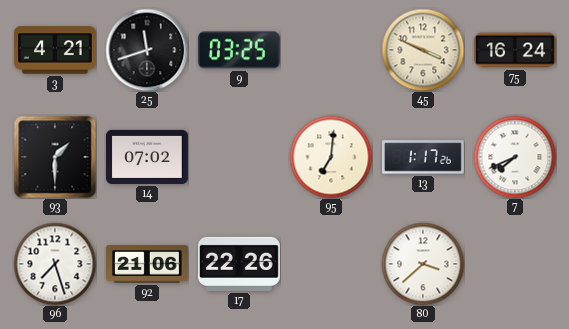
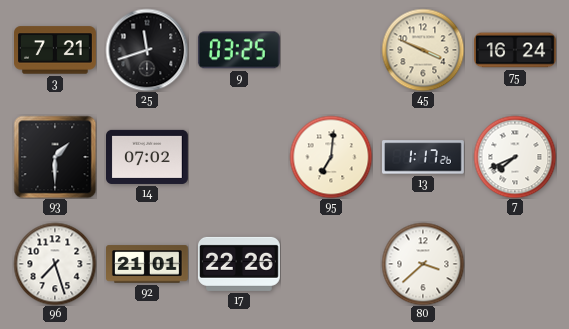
3: 4:21 -> 7:21 (56, 50)
92: 21:06 -> 21:01 (148, 264)
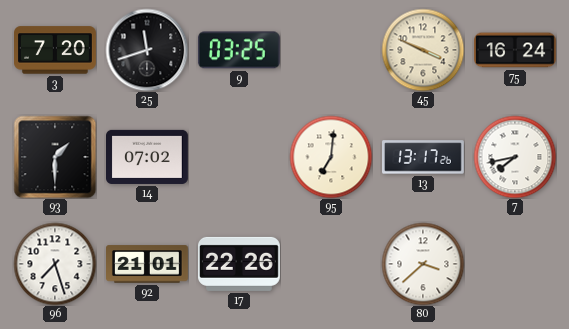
3: 7:21 -> 7:20 (56, 50)
13: 1:17 -> 13:17 (424, 157)
7: 7:41 -> 7:43 (515, 157)
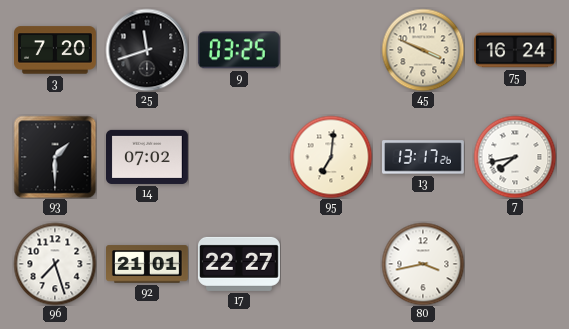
17: 22:26 -> 22:27 (240, 264)
80: 3:38 -> 3:43 (423, 264)
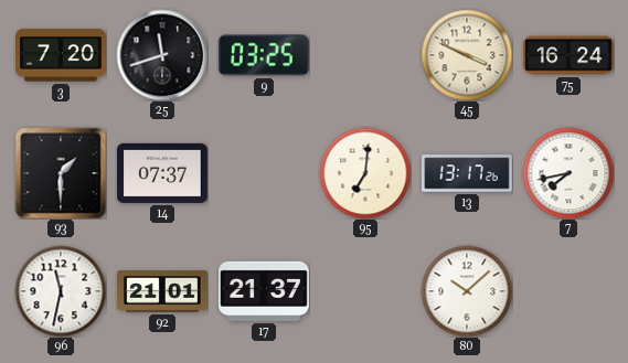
14: 07:02 -> 07:37 (163, 173)
96: 7:27 -> 11:32 (61, 291)
17: 22:27 -> 21:37 (265, 291)
80: 3:43 -> 10:08 (467, 291)
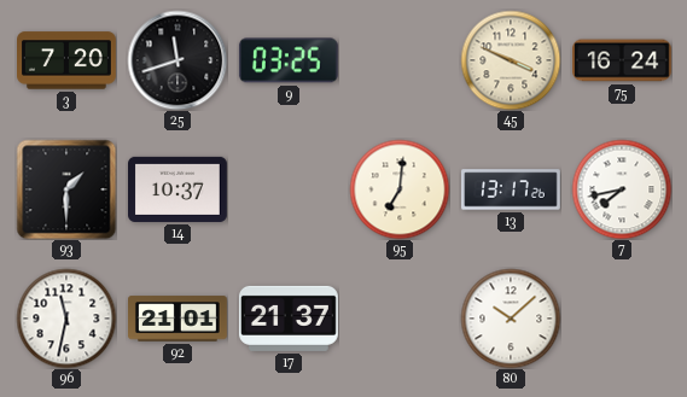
14: 07:37 -> 10:37 (179, 189)
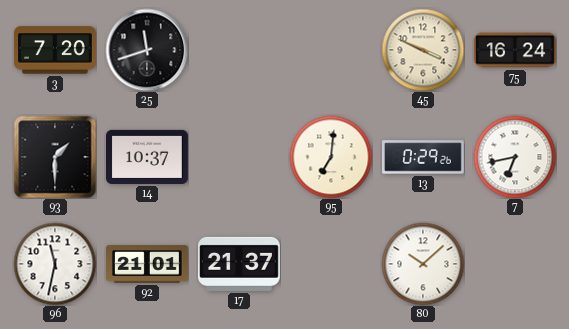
9: 03:25 -> none (289, 60)
13: 13:17 -> 0:29 (424, 157)
7: 7:43 -> 6:43 (515, 157)
